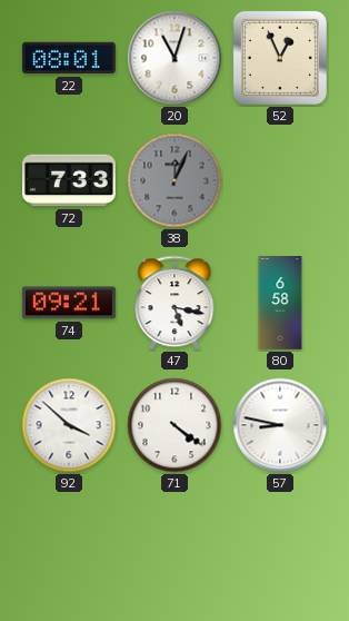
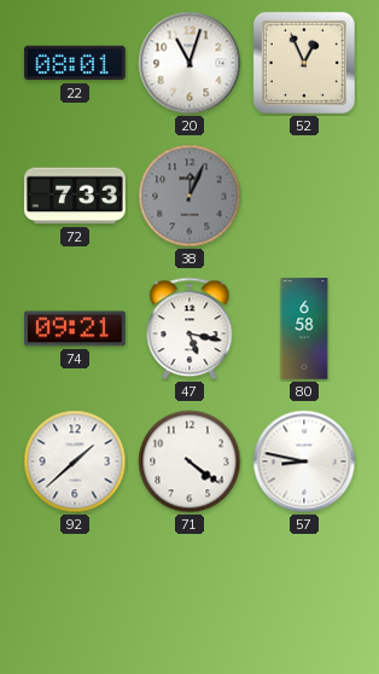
92: 3:52 -> 1:38 (75, 461)
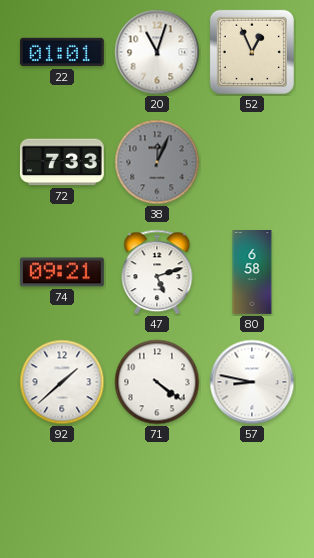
22: 08:01 -> 01:01 (62, 52)
47: 5:17 -> 5:12 (157, 272)
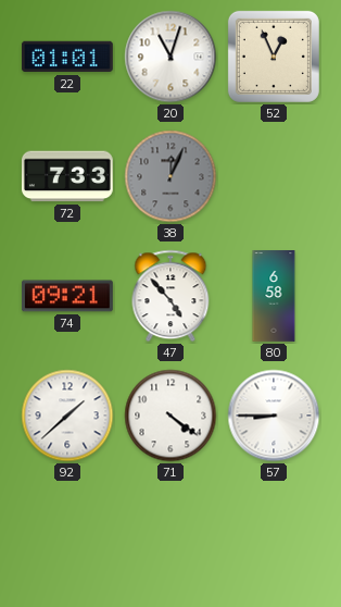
47: 5:12 -> 4:53 (171, 296)
57: 8:47 -> 8:45 (274, 416)
